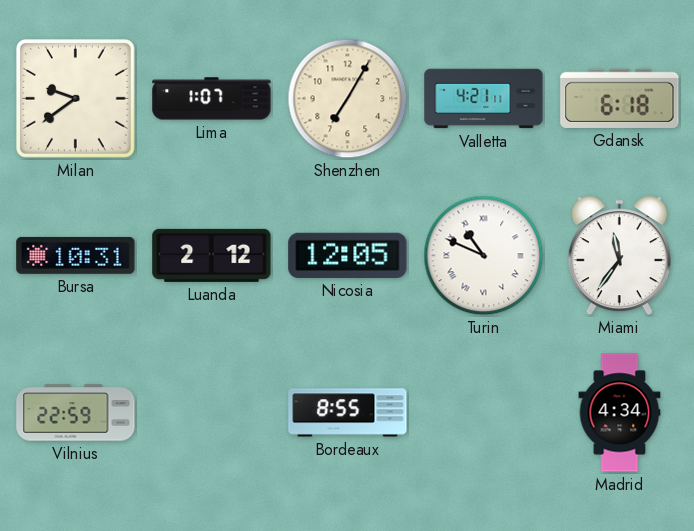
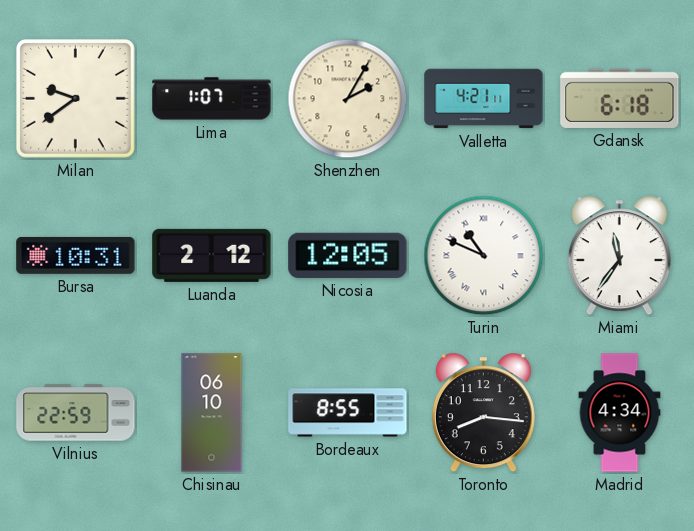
Shenzhen: 7:05 -> 2:05 (348, 99)
Chisinau: none -> 06:10 (212, 413)
Toronto: none -> 8:16 (483, 413)
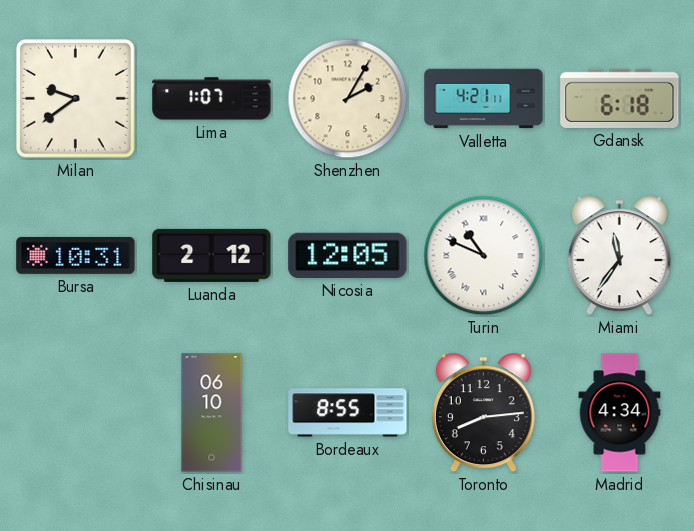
Vilnius: 22:59 -> none (76, 413)
Toronto: 8:16 -> 8:14 (483, 413)
